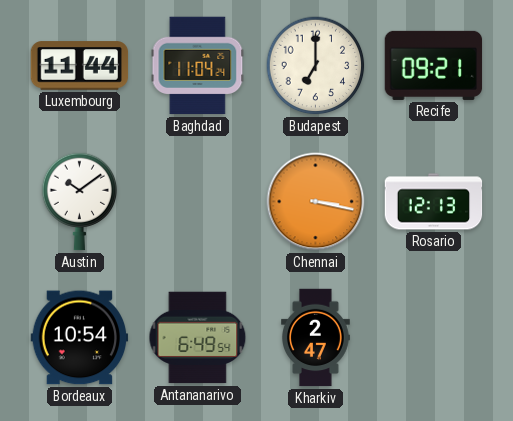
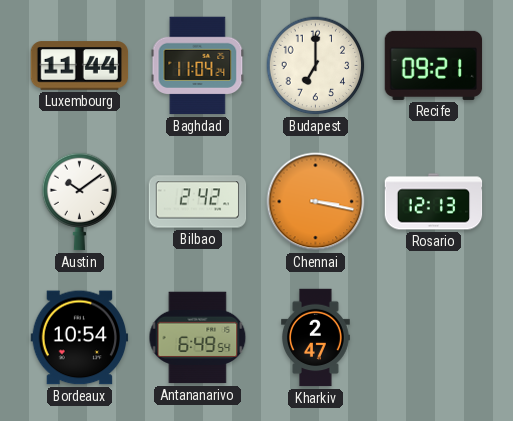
Bilbao: none -> 2:42 (198, 202)
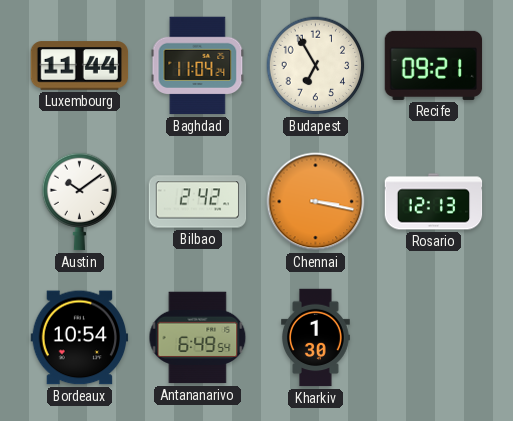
Budapest: 7:00 -> 6:55 (316, 66)
Kharkiv: 2:47 -> 1:30 (316, 338)
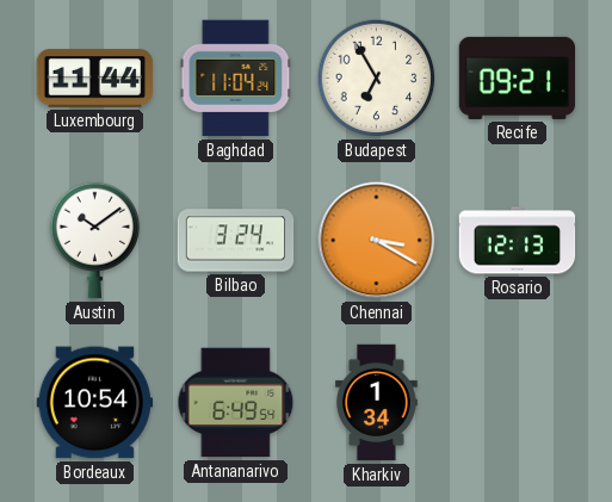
Bilbao: 2:42 -> 3:24 (236, 241)
Chennai: 3:17 -> 3:20 (377, 241)
Kharkiv: 1:30 -> 1:34 (377, 403)
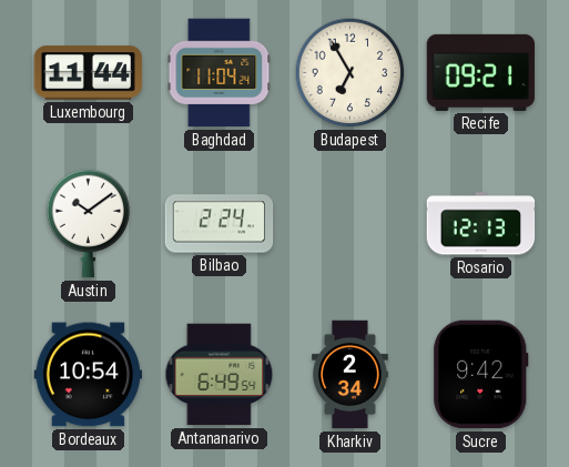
Bilbao: 3:24 -> 2:24 (220, 224)
Chennai: 3:20 -> none (377, 241)
Kharkiv: 1:34 -> 2:34 (350, 375)
Sucre: none -> 9:42 (481, 375)
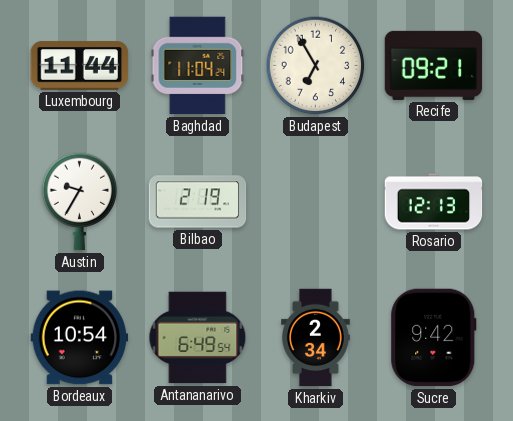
Austin: 10:09 -> 9:35 (80, 202)
Bilbao: 2:24 -> 2:19 (198, 202)
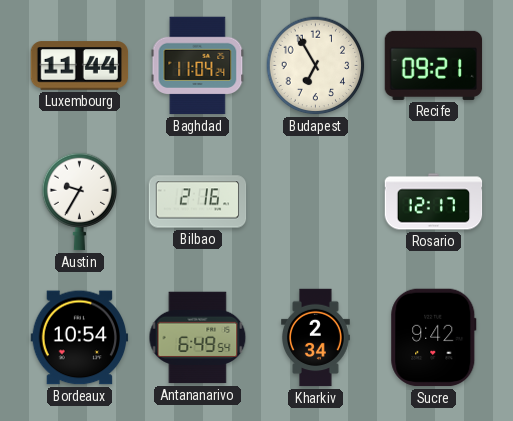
Bilbao: 2:19 -> 2:16 (198, 202)
Rosario: 12:13 -> 12:17 (434, 202)
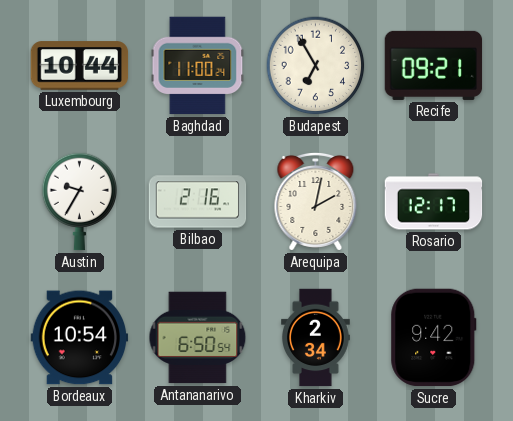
Luxembourg: 11:44 -> 10:44 (80, 66)
Baghdad: 11:04 -> 11:00 (198, 66)
Arequipa: none -> 2:02 (316, 202)
Antananarivo: 6:49 -> 6:50 (198, 338)
